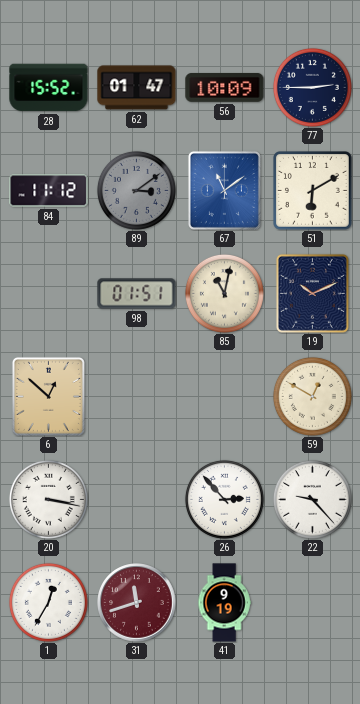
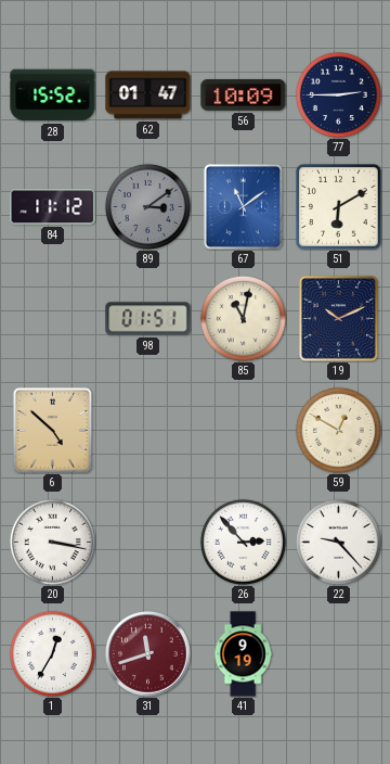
6: 12:52 -> 4:52 (52, 430)
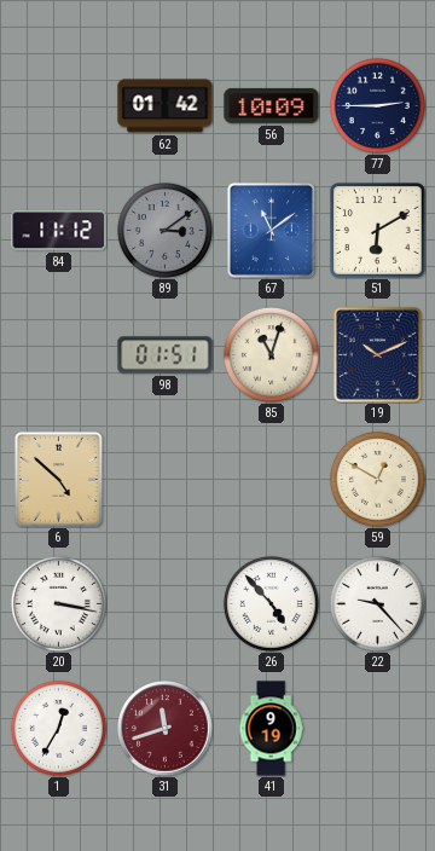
28: 15:52 -> none (53, 95)
62: 01:47 -> 01:42 (166, 106)
85: 11:02 -> 11:03 (271, 354)
26: 2:53 -> 4:53 (271, 603)
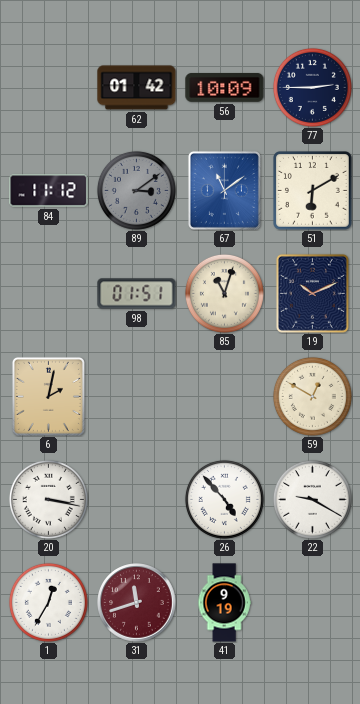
6: 4:52 -> 2:02 (48, 396)
22: 9:23 -> 9:20 (312, 499)
